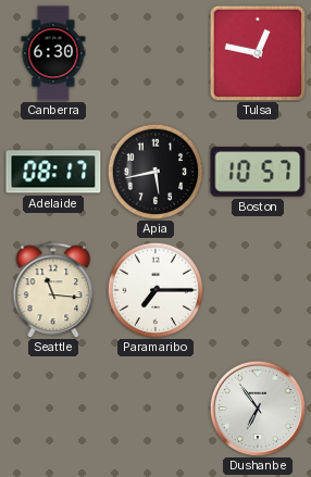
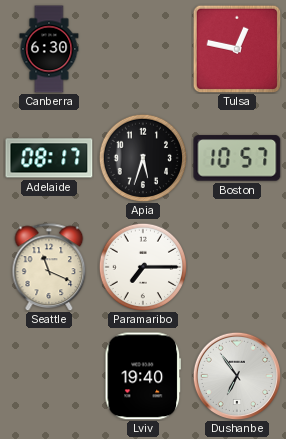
Apia: 5:43 -> 5:33 (143, 158)
Seattle: 11:16 -> 11:19 (49, 267)
Lviv: none -> 19:40 (143, 376)
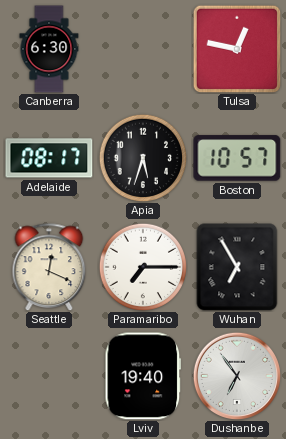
Seattle: 11:19 -> 12:19 (49, 267)
Wuhan: none -> 6:55 (237, 267)
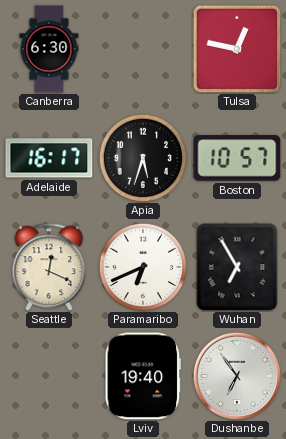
Adelaide: 08:17 -> 16:17 (49, 158)
Paramaribo: 7:15 -> 6:41 (143, 267)
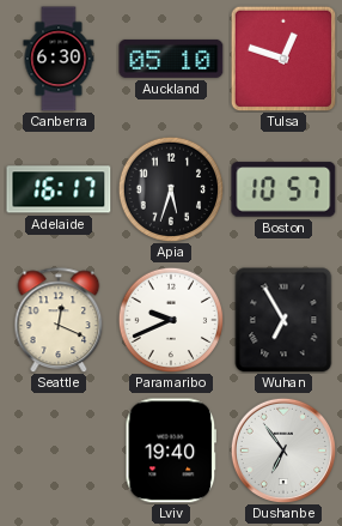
Auckland: none -> 05:10 (171, 59)
Tulsa: 12:47 -> 12:48 (283, 59)
Paramaribo: 6:41 -> 9:41 (171, 320)
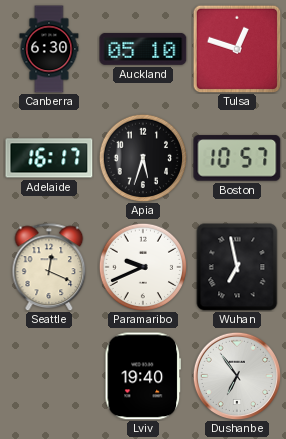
Wuhan: 6:55 -> 6:58 (237, 267)
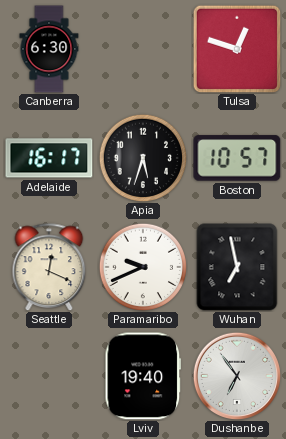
Auckland: 05:10 -> none (143, 49)
